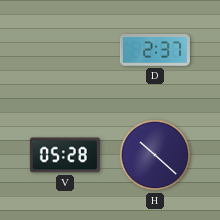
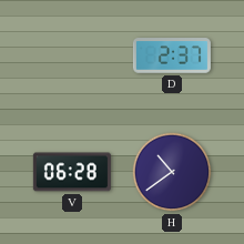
V: 05:28 -> 06:28 (72, 172)
H: 10:22 -> 10:39 (172, 172)
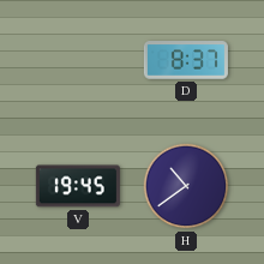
D: 2:37 -> 8:37 (186, 60)
V: 06:28 -> 19:45 (78, 186)
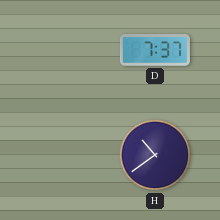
D: 8:37 -> 7:37 (155, 50)
V: 19:45 -> none (78, 186)
